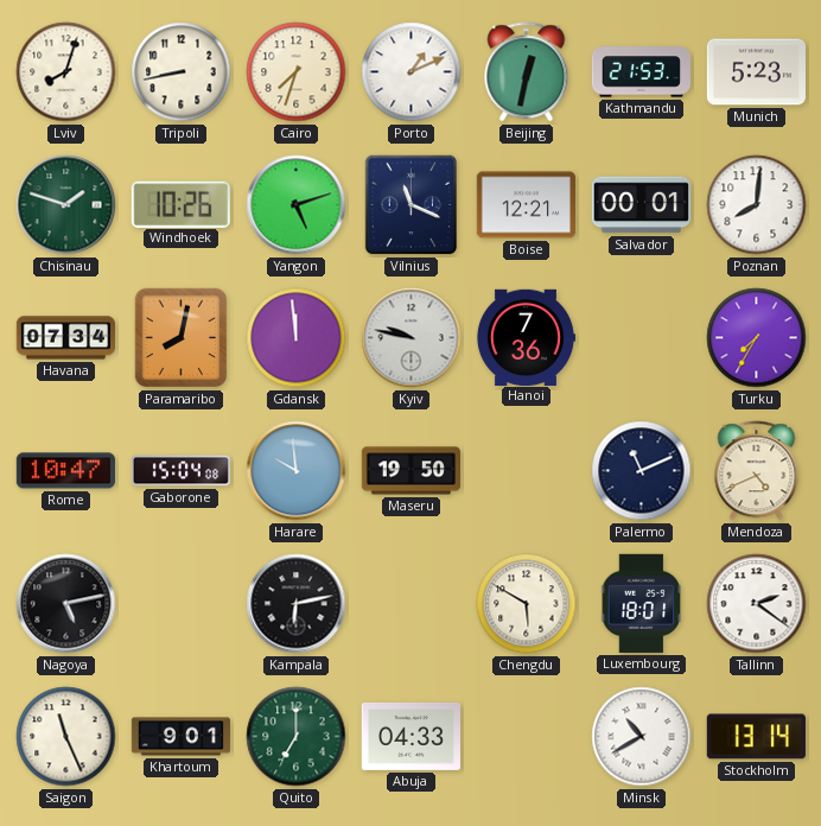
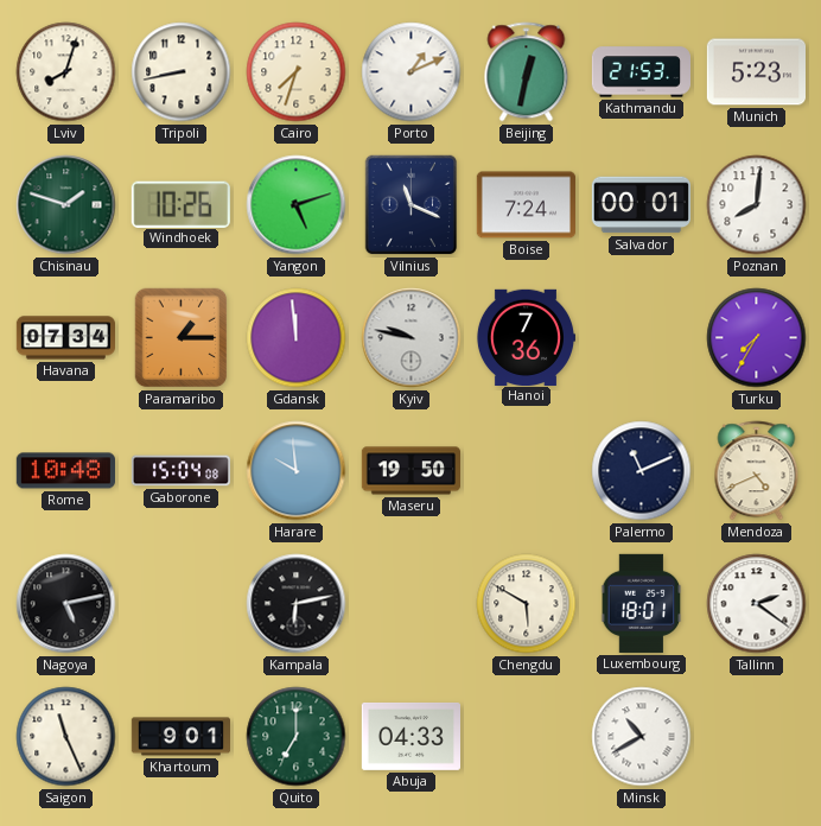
Boise: 12:21 -> 7:24 (526, 205)
Paramaribo: 8:02 -> 1:15 (182, 338)
Rome: 10:47 -> 10:48 (65, 471)
Stockholm: 13:14 -> none (756, 737)
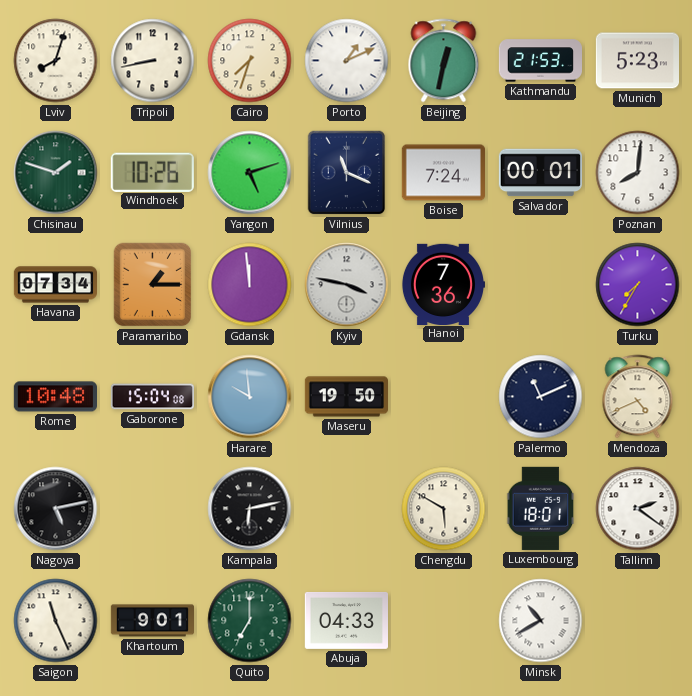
Kyiv: 9:47 -> 3:47 (347, 285)
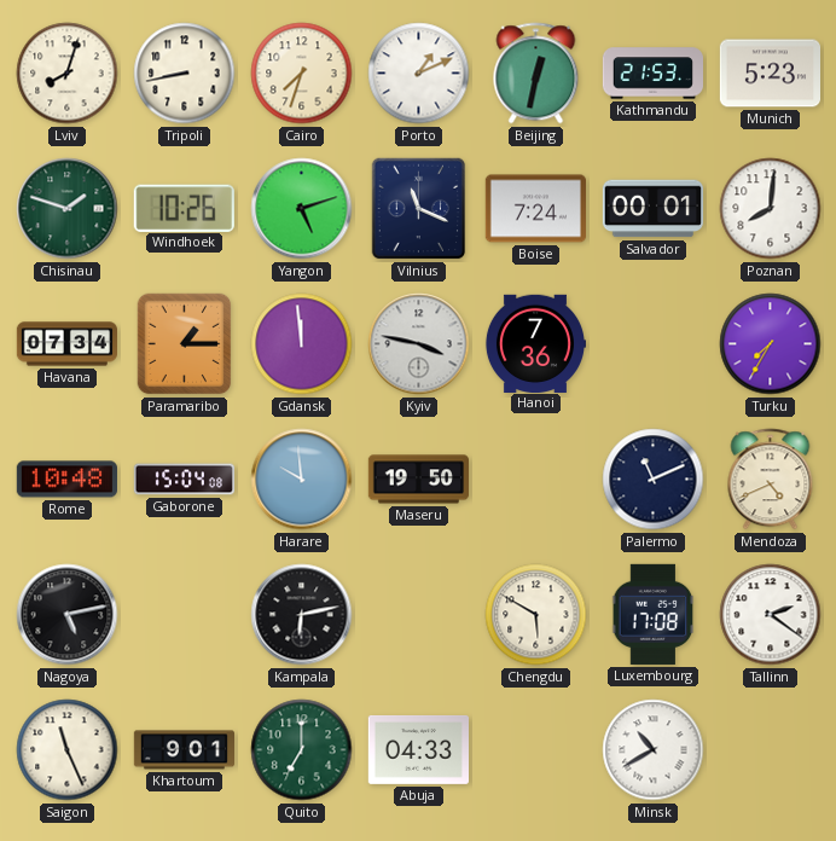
Luxembourg: 18:01 -> 17:08 (654, 614)
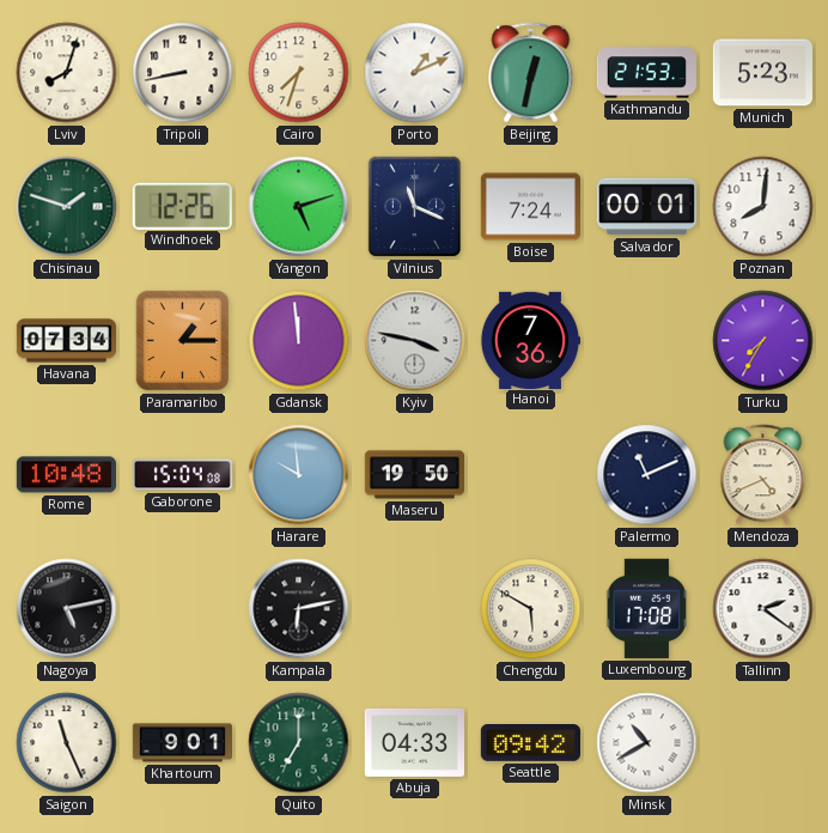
Windhoek: 10:26 -> 12:26 (182, 206)
Seattle: none -> 09:42 (530, 743)
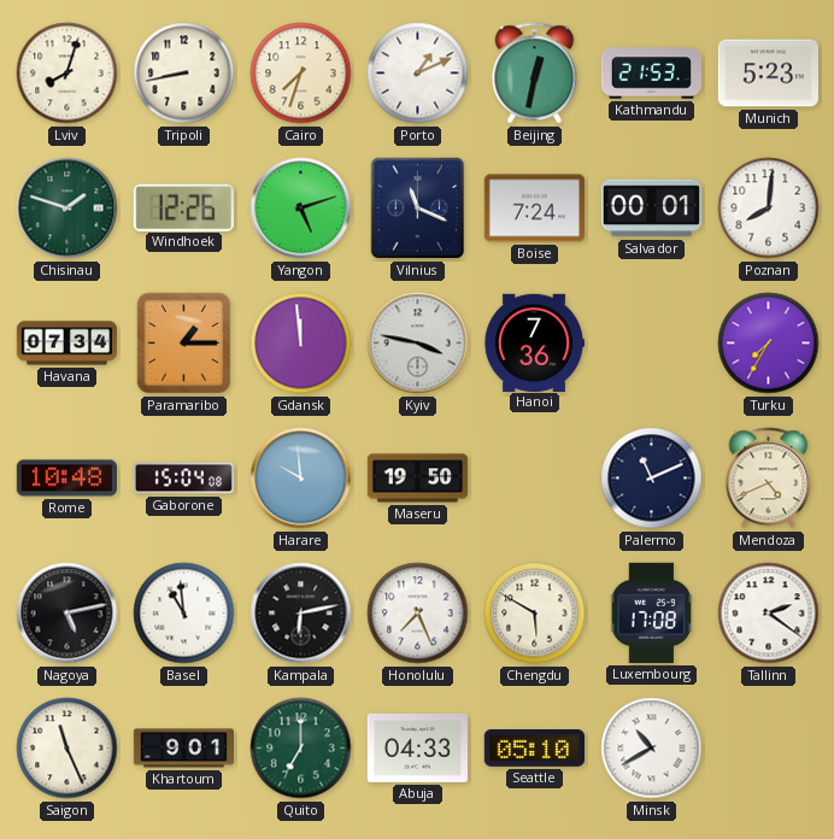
Basel: none -> 10:59 (184, 614)
Honolulu: none -> 7:26 (418, 614)
Seattle: 09:42 -> 05:10 (534, 749)
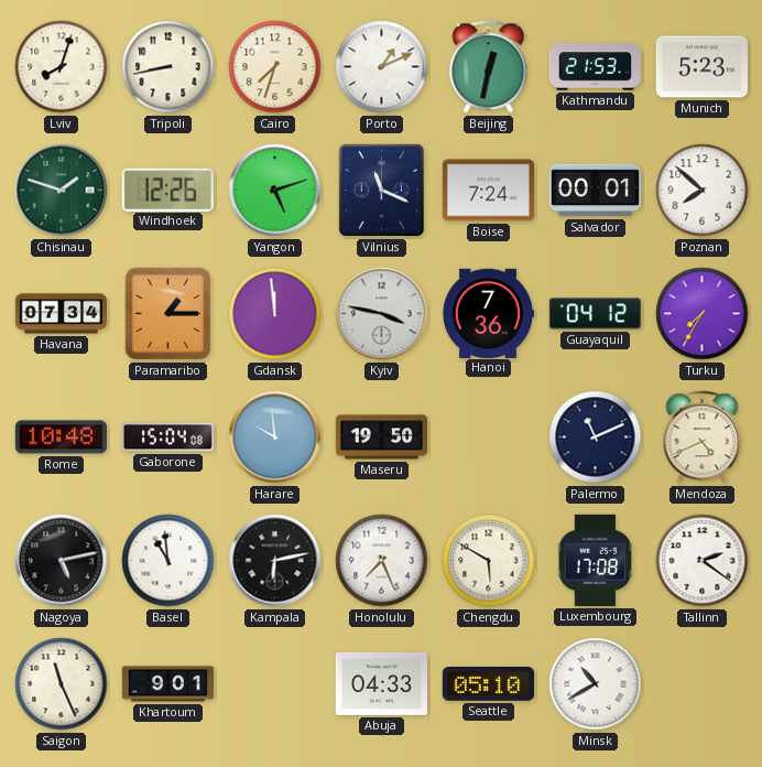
Poznan: 8:01 -> 7:52 (703, 191)
Guayaquil: none -> 04:12 (595, 314)
Quito: 7:00 -> none (301, 749)
